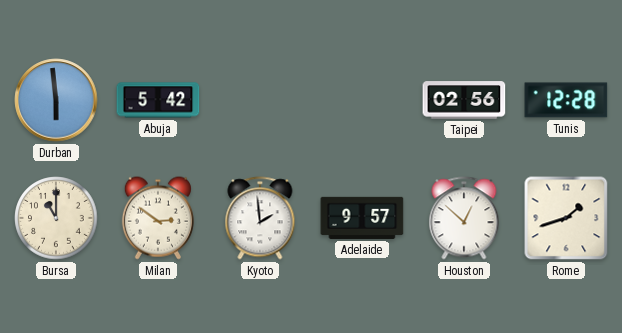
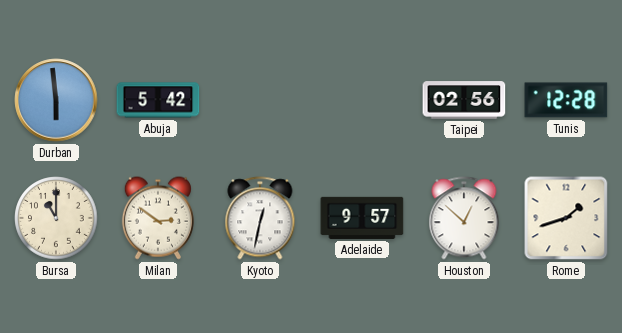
Kyoto: 1:59 -> 12:32 (260, 218)
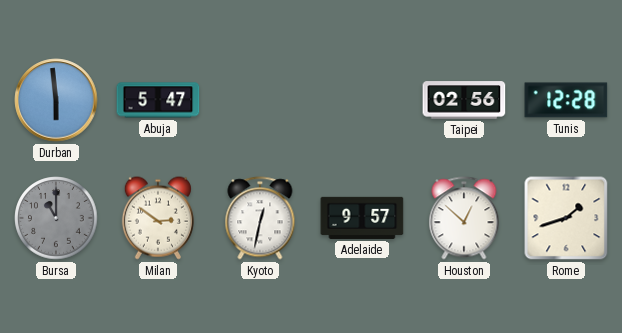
Abuja: 5:42 -> 5:47 (158, 100)
Bursa dial: cream -> grey (56, 218)
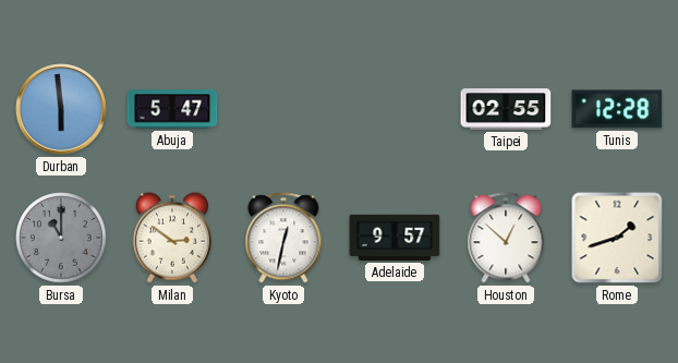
Taipei: 02:56 -> 02:55 (506, 109)
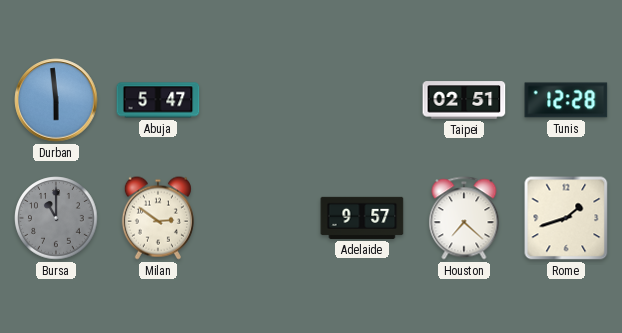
Taipei: 02:55 -> 02:51 (464, 100)
Kyoto: 12:32 -> none (283, 238)
Houston: 12:52 -> 7:22 (464, 218)
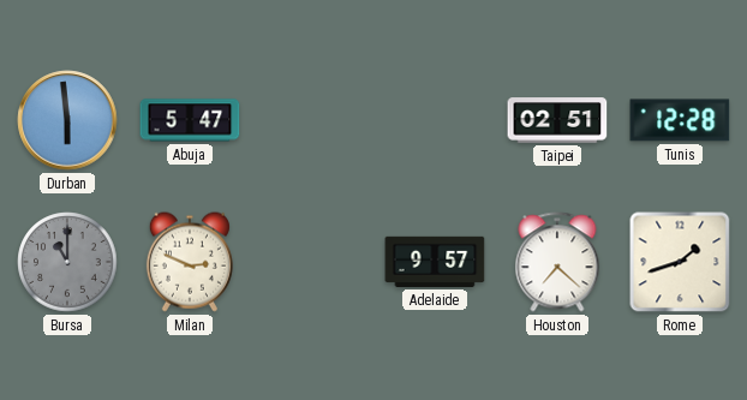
Milan: 2:51 -> 2:49 (190, 262)
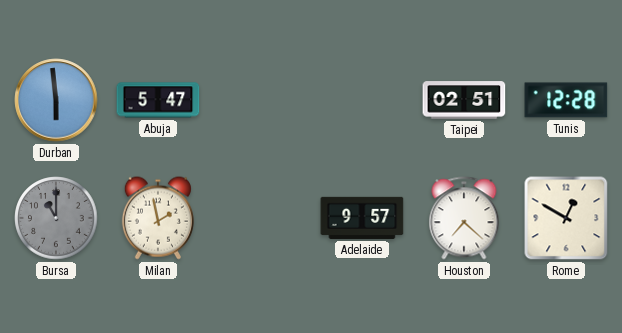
Milan: 2:49 -> 1:58 (158, 218)
Rome: 1:42 -> 12:50 (566, 218)
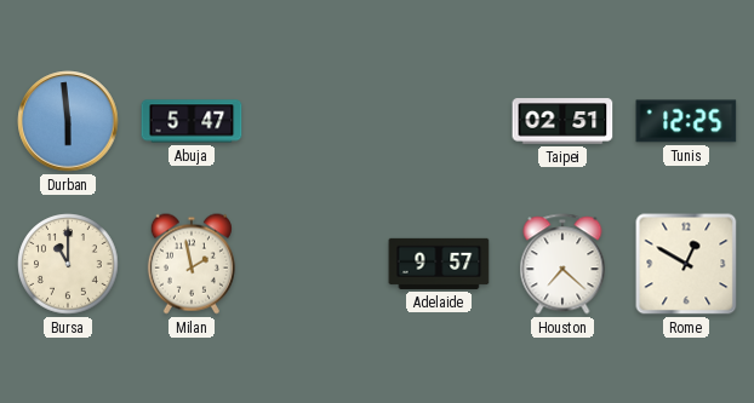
Tunis: 12:28 -> 12:25 (686, 121)
Bursa dial: grey -> cream (68, 264)
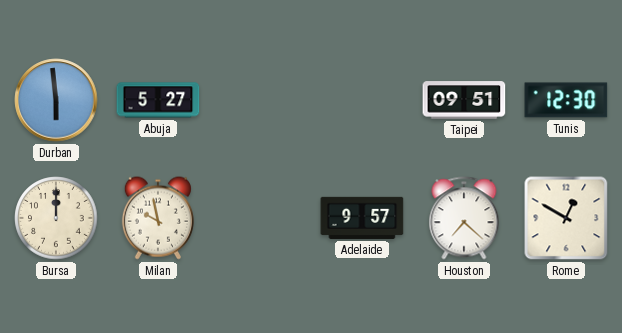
Abuja: 5:47 -> 5:27 (158, 100)
Taipei: 02:51 -> 09:51 (464, 100)
Tunis: 12:25 -> 12:30 (566, 100)
Bursa: 11:00 -> 12:00 (56, 218)
Milan: 1:58 -> 9:58 (158, 218)
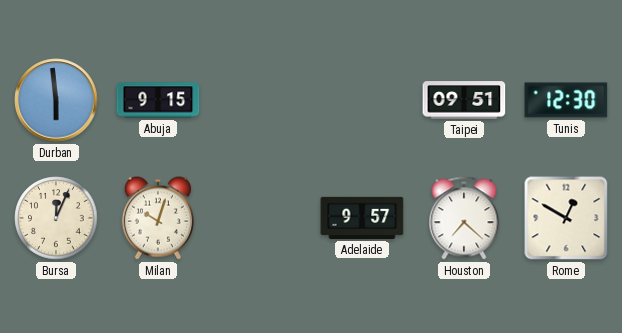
Abuja: 5:27 -> 9:15 (158, 100)
Bursa: 12:00 -> 12:04 (56, 218)
Milan: 9:58 -> 10:03 (158, 218)
